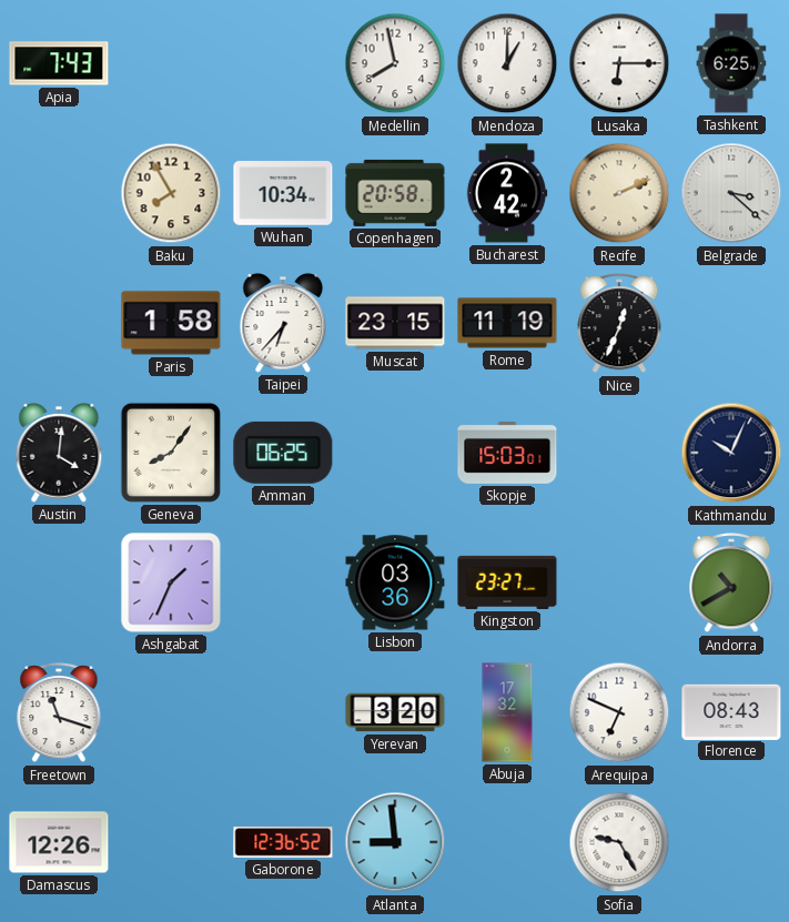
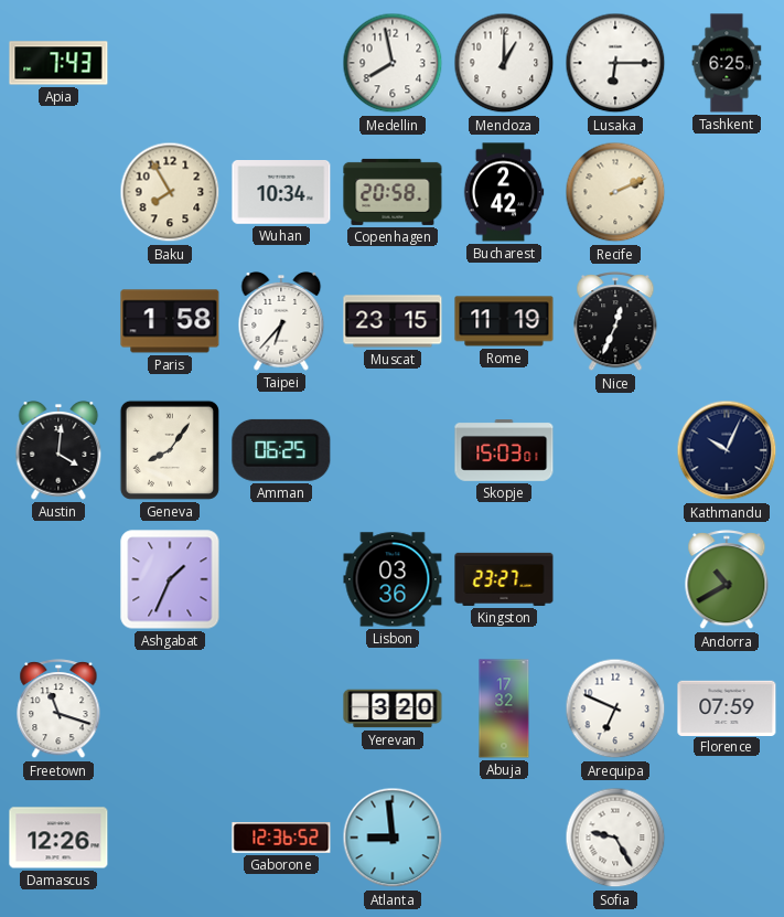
Belgrade: 3:22 -> none (731, 193)
Florence: 08:43 -> 07:59 (727, 707)
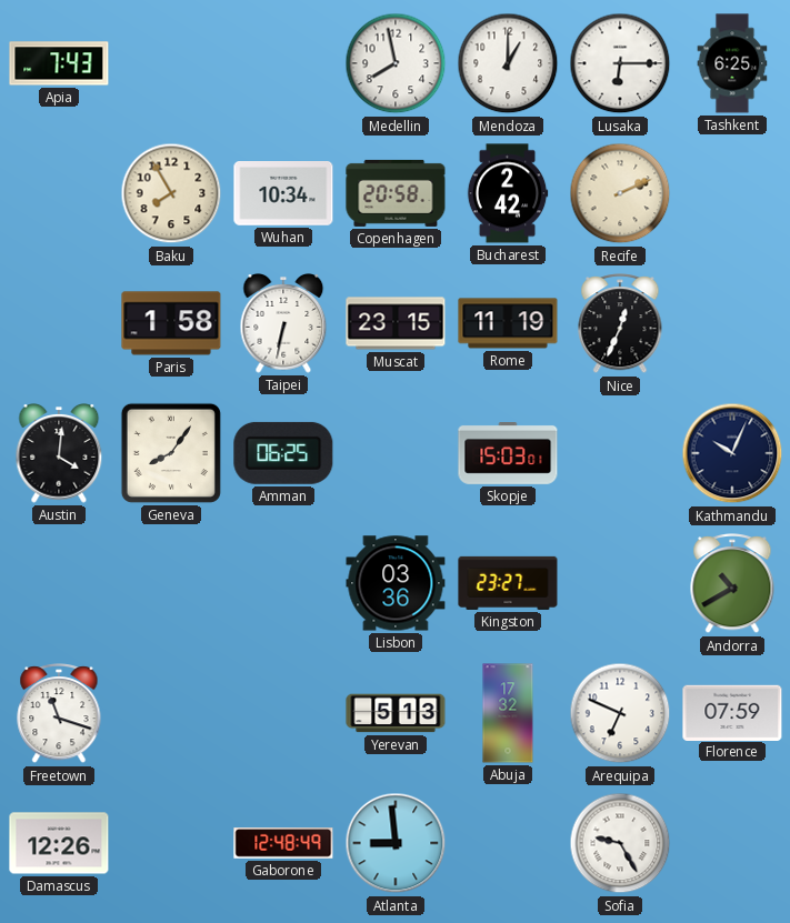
Taipei: 6:37 -> 6:32 (283, 324)
Ashgabat: 1:34 -> none (170, 579)
Yerevan: 3:20 -> 5:13 (396, 713)
Gaborone: 12:36 -> 12:48 (283, 843)
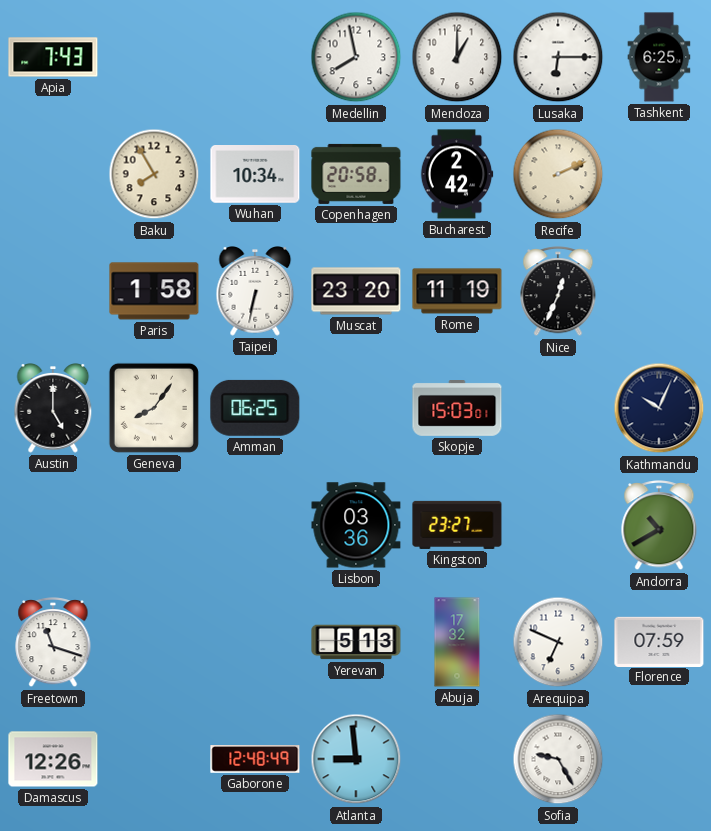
Muscat: 23:15 -> 23:20 (356, 291)
Austin: 4:01 -> 5:00 (53, 409)
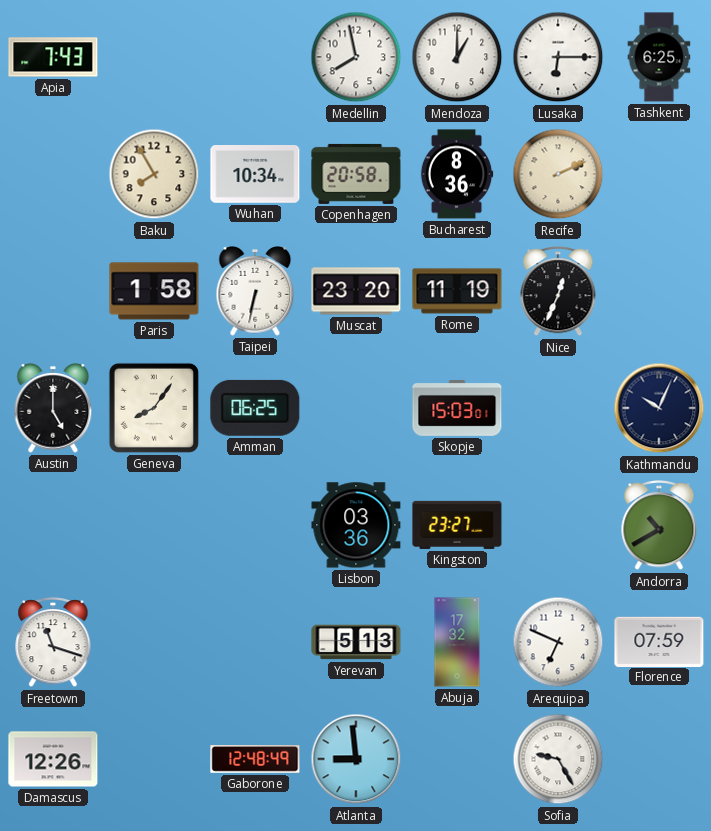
Bucharest: 2:42 -> 8:36 (457, 174)
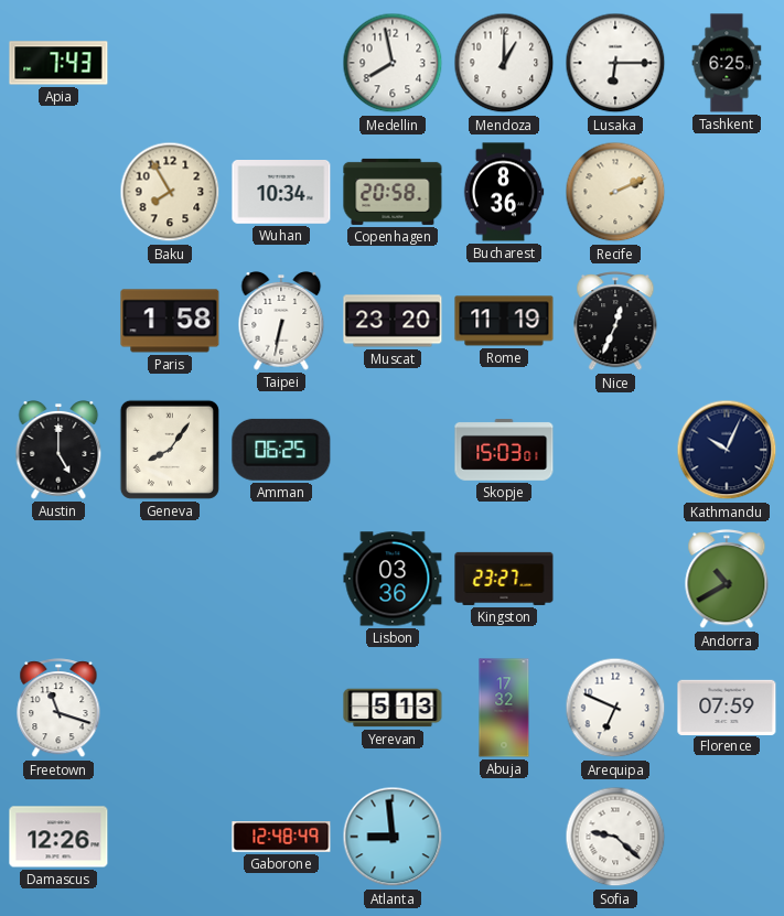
Sofia: 9:25 -> 9:22 (615, 837)
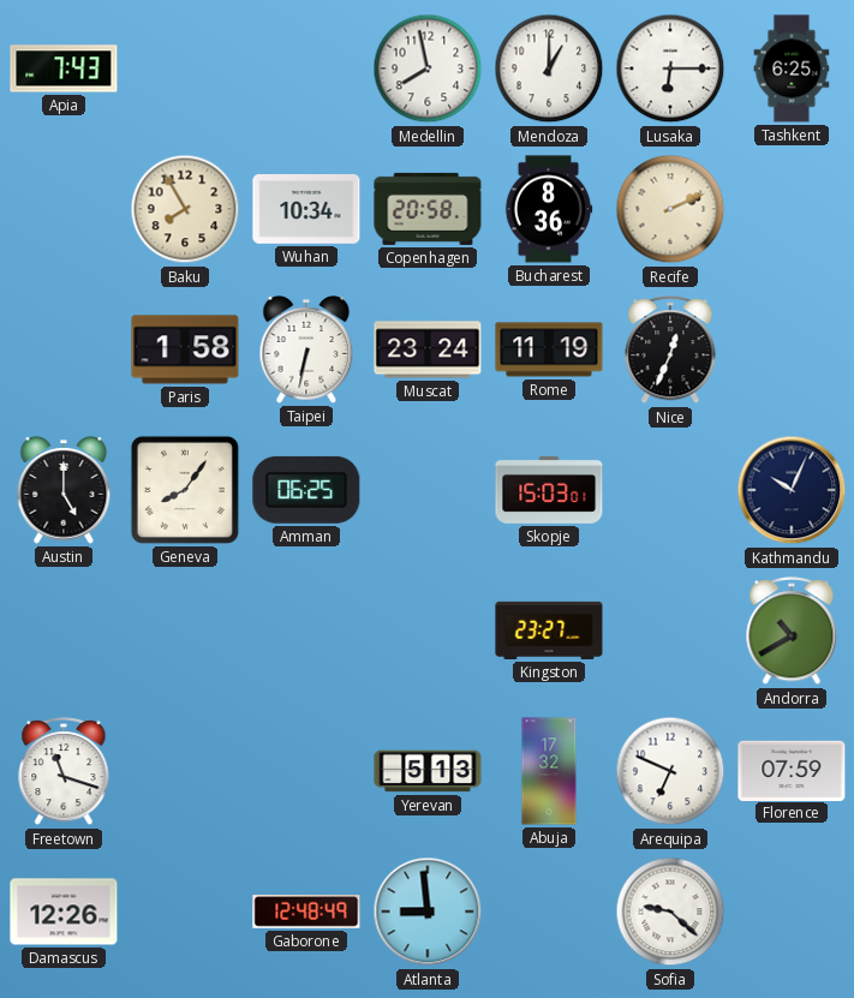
Muscat: 23:20 -> 23:24 (428, 349)
Lisbon: 03:36 -> none (393, 579)
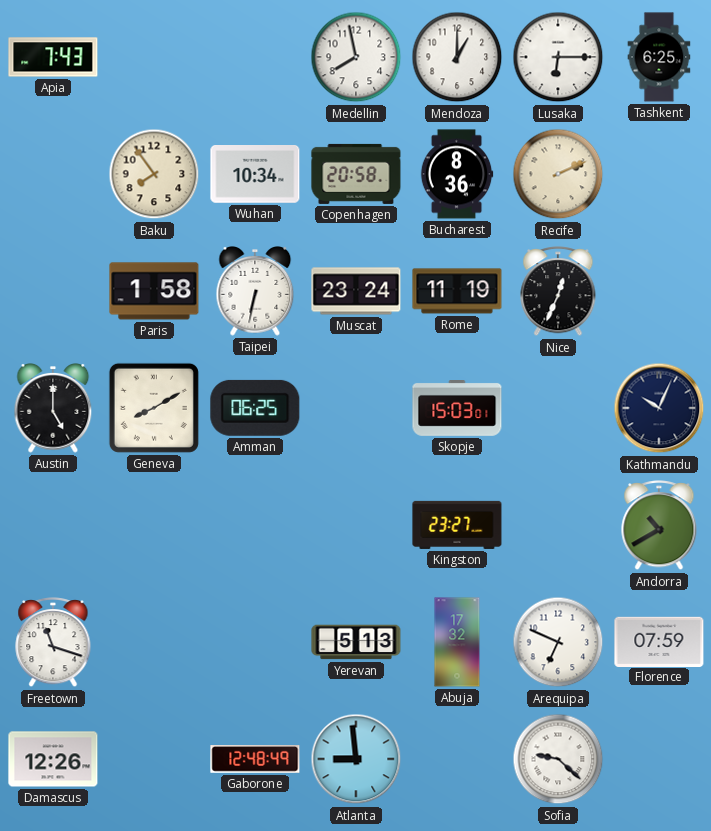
Baku: 7:55 -> 7:54 (154, 174)
Geneva: 8:06 -> 8:10 (154, 408)
